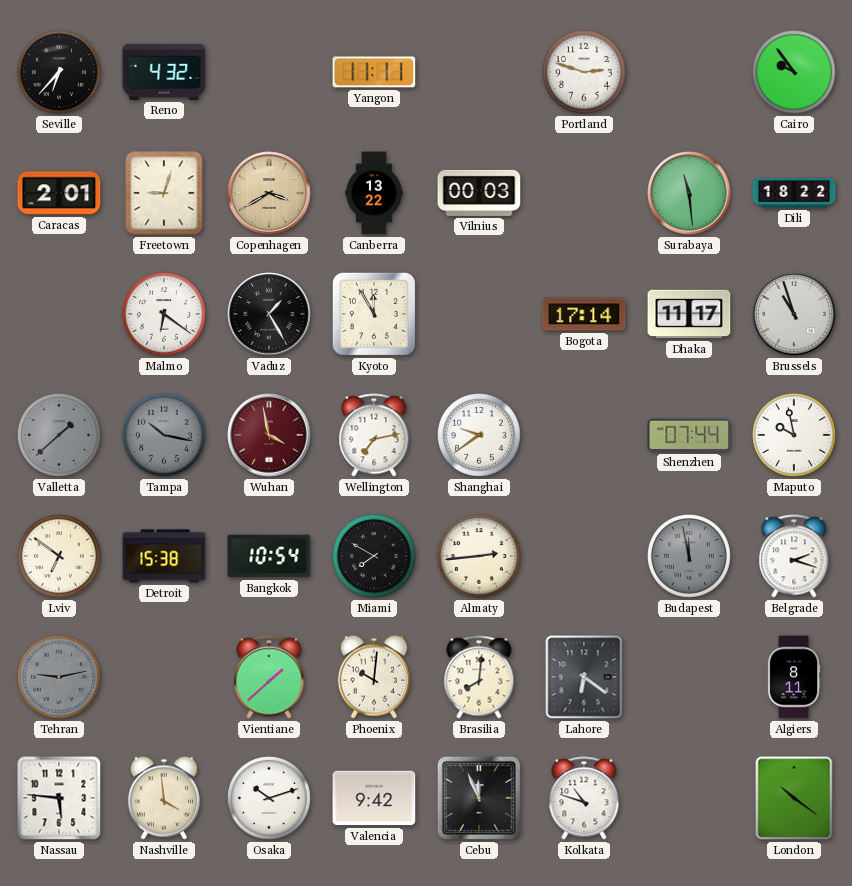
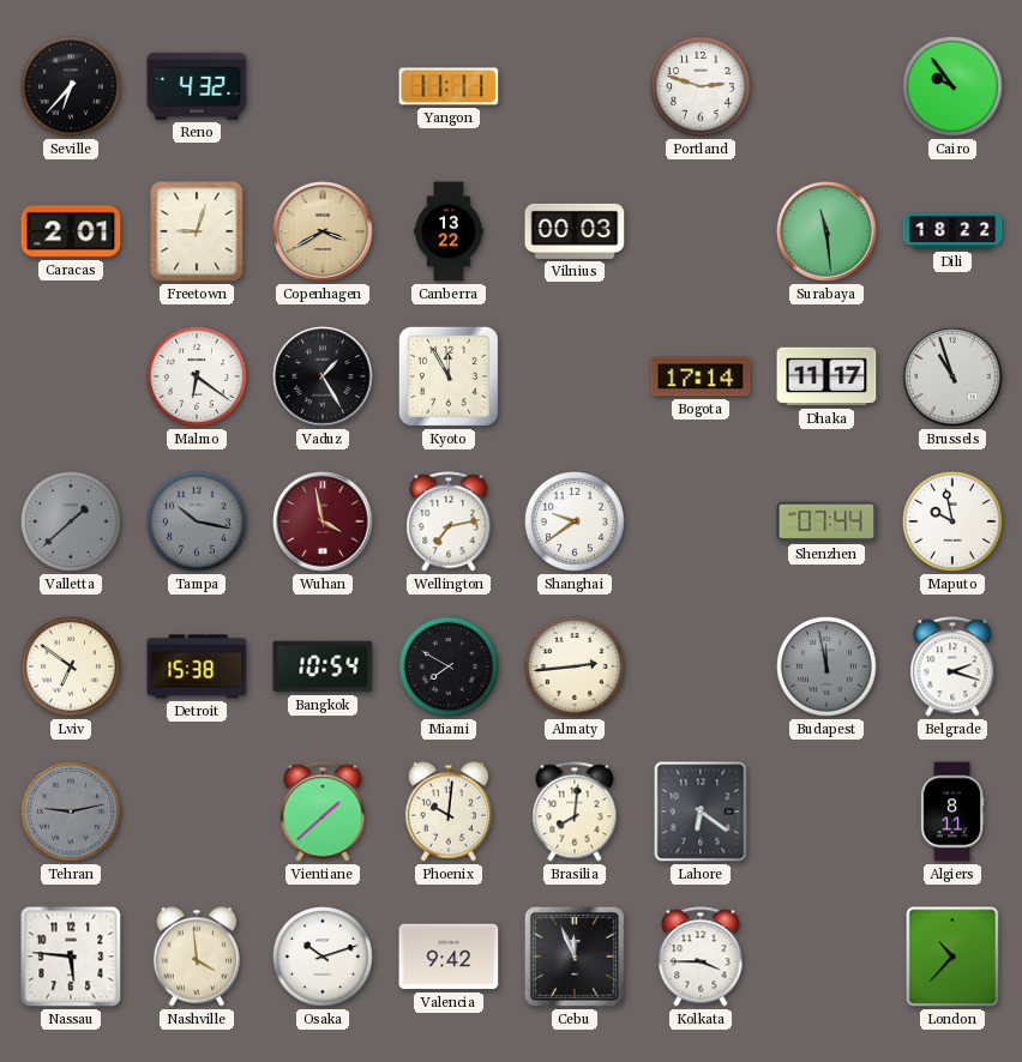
Kolkata: 10:48 -> 3:45 (701, 957)
London: 10:21 -> 10:37 (952, 957)
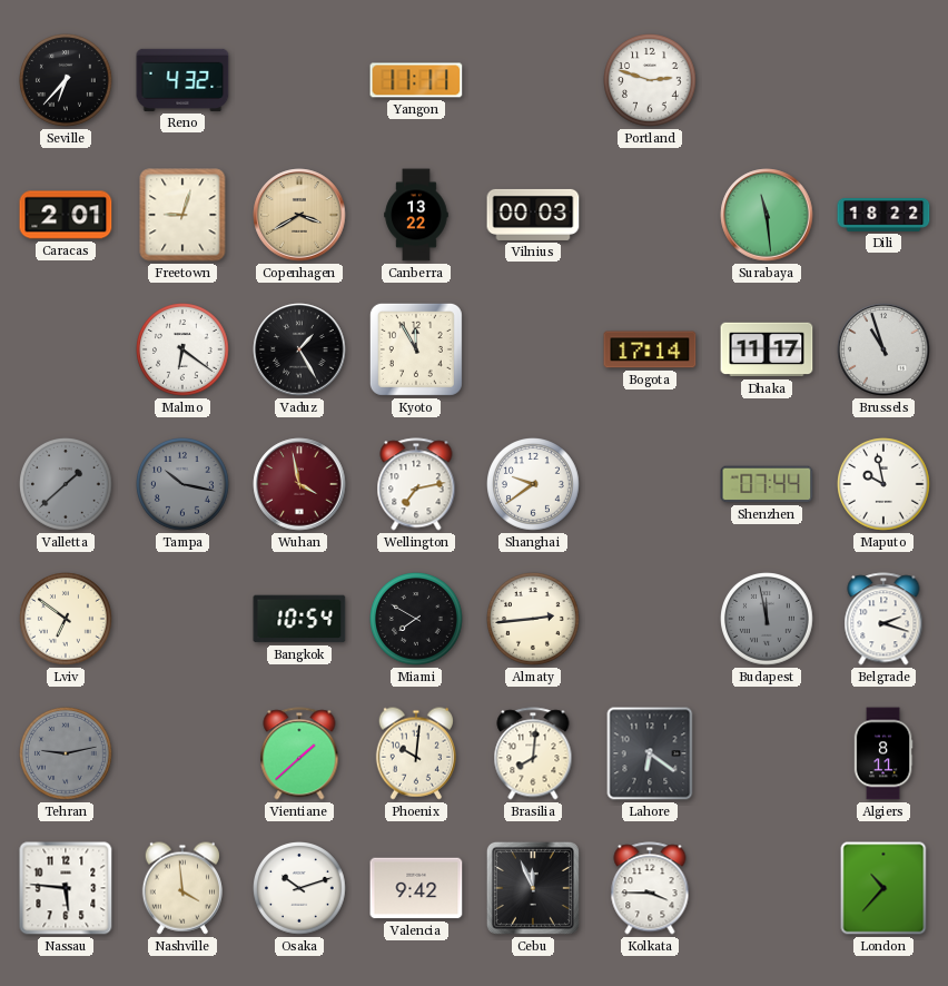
Cairo: 9:54 -> none (954, 88)
Detroit: 15:38 -> none (197, 666)
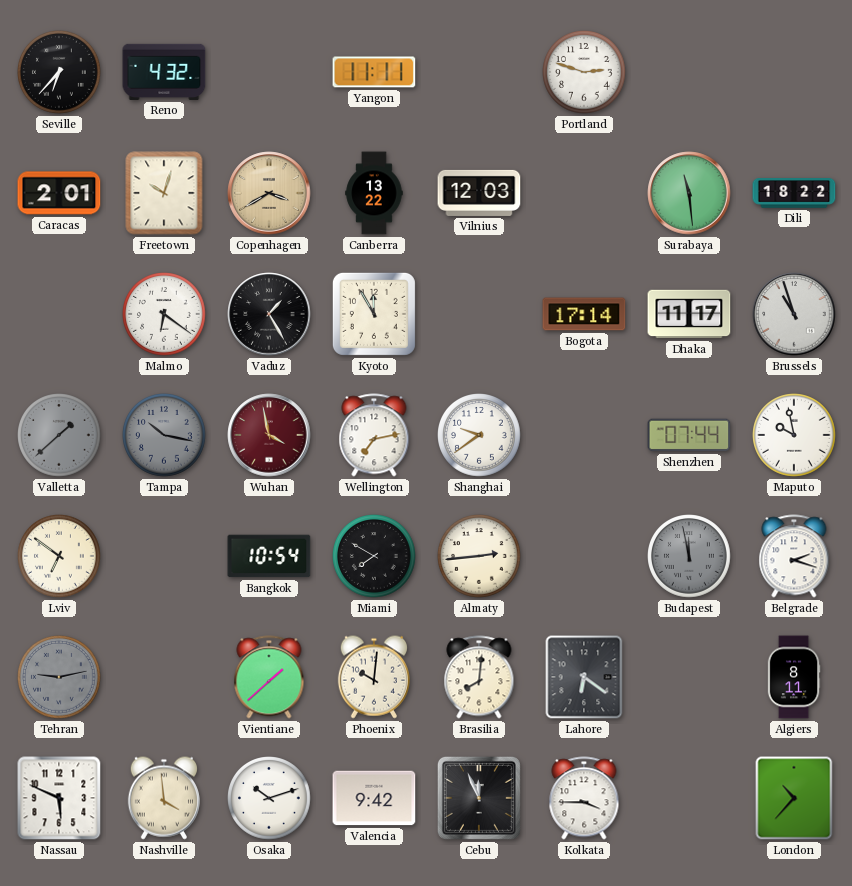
Freetown: 9:03 -> 10:03 (164, 193)
Vilnius: 00:03 -> 12:03 (479, 193)
Nassau: 5:46 -> 5:49 (59, 798)
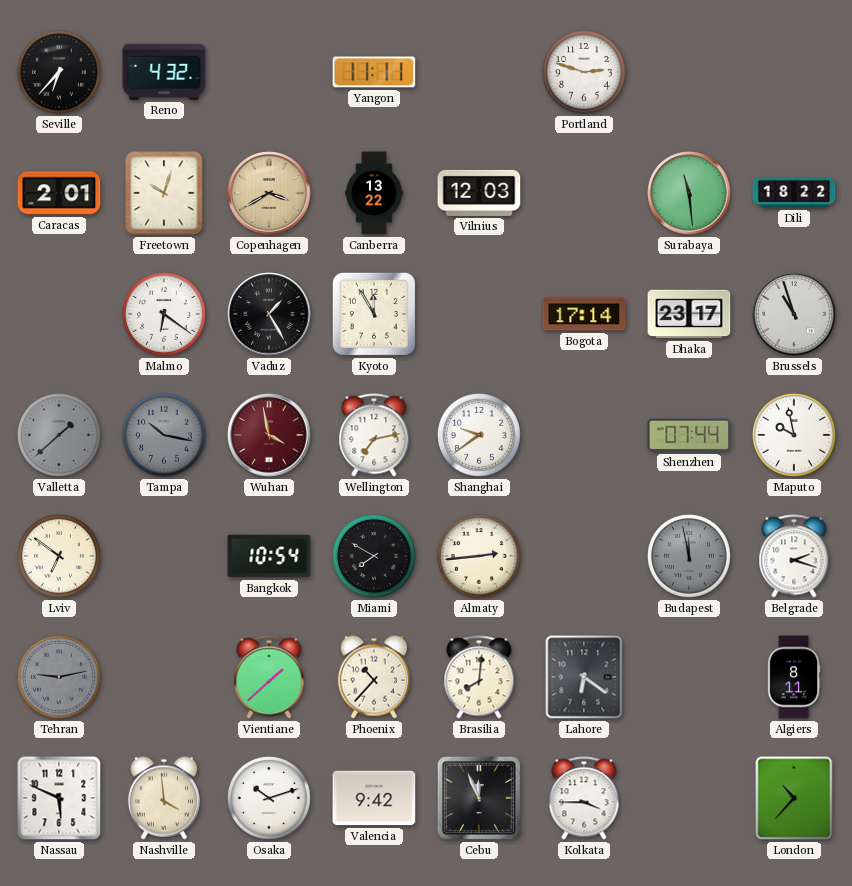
Dhaka: 11:17 -> 23:17 (689, 314)
Phoenix: 10:01 -> 10:37 (374, 677)
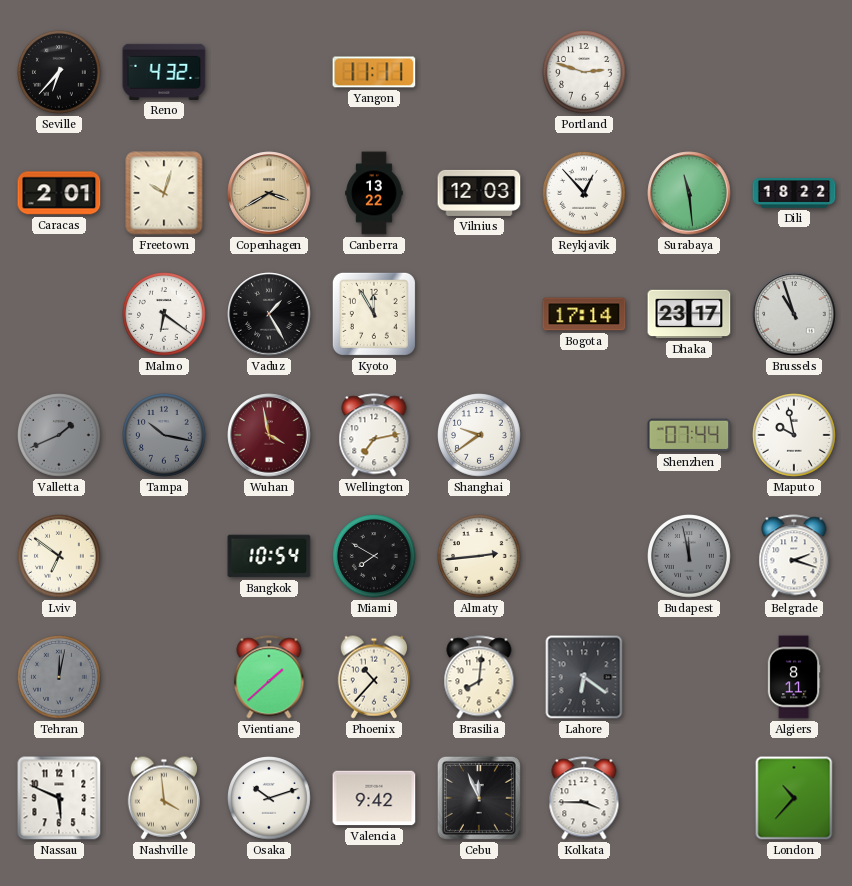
Reykjavik: none -> 12:53 (585, 194)
Valletta: 1:38 -> 1:41 (60, 436)
Tehran: 9:13 -> 12:02 (60, 678)
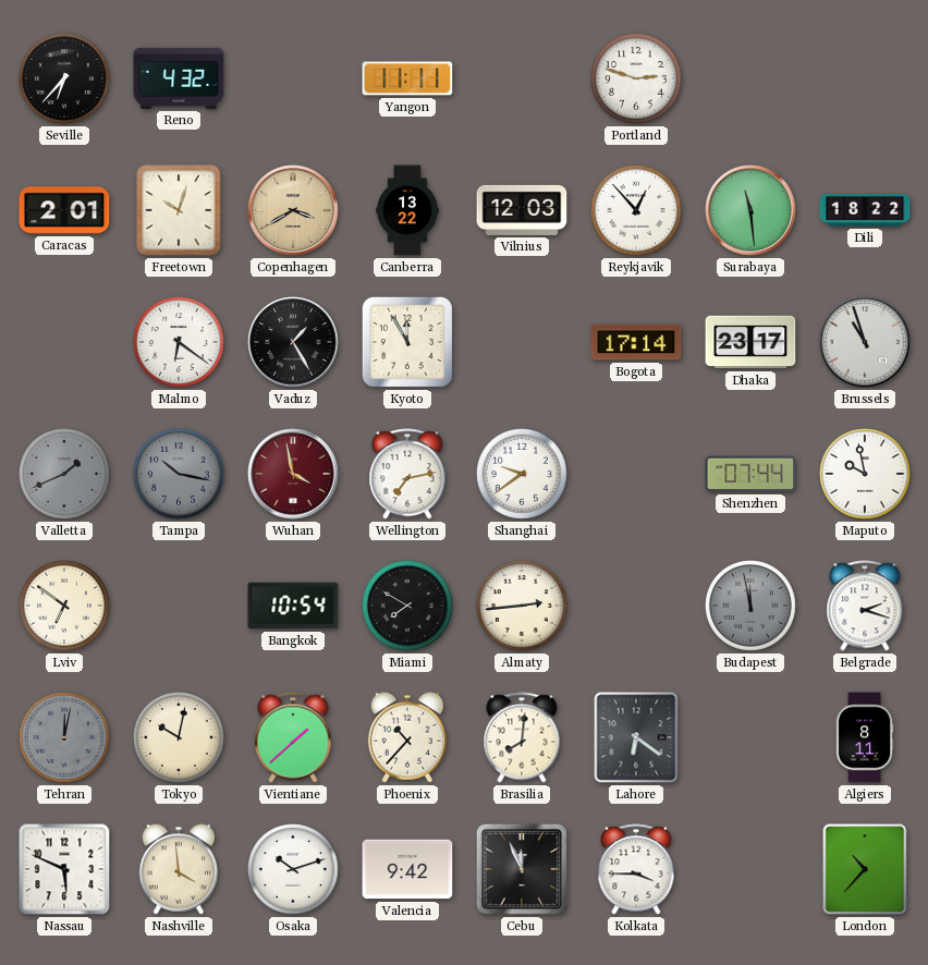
Tokyo: none -> 10:02 (180, 738)
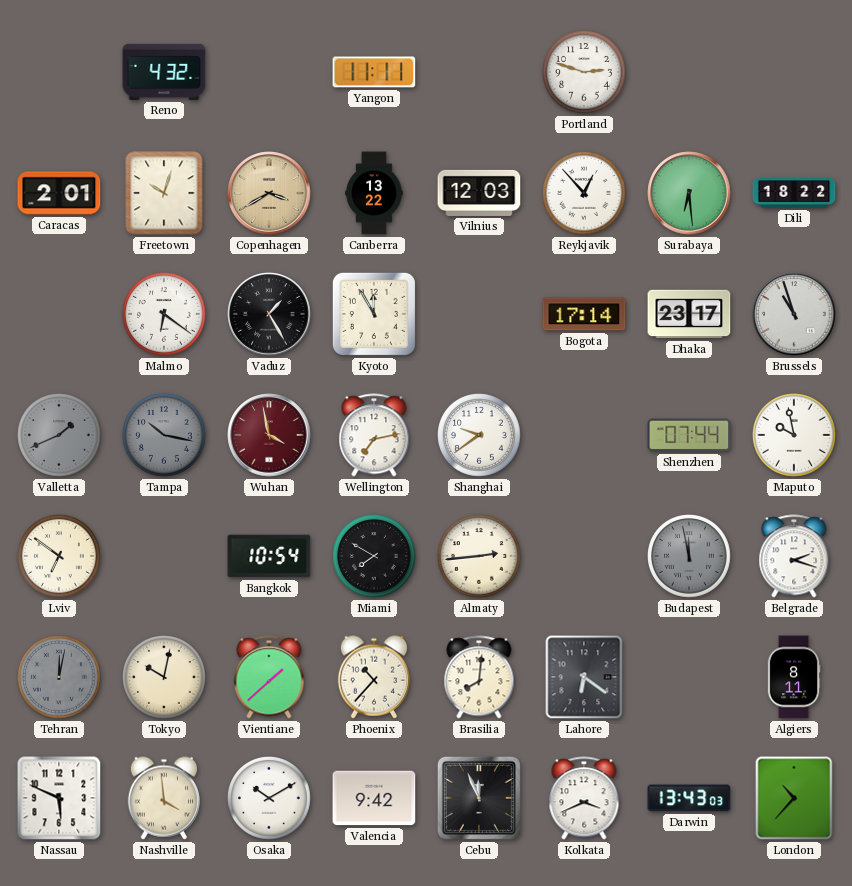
Seville: 6:37 -> none (65, 80)
Surabaya: 11:29 -> 6:29 (689, 193)
Osaka: 10:12 -> 10:10 (270, 799)
Kolkata: 3:45 -> 3:41 (584, 798)
Darwin: none -> 13:43 (689, 798)
